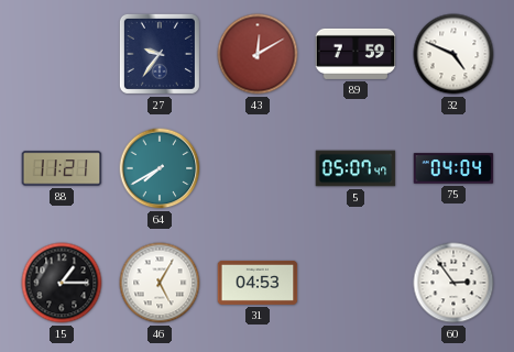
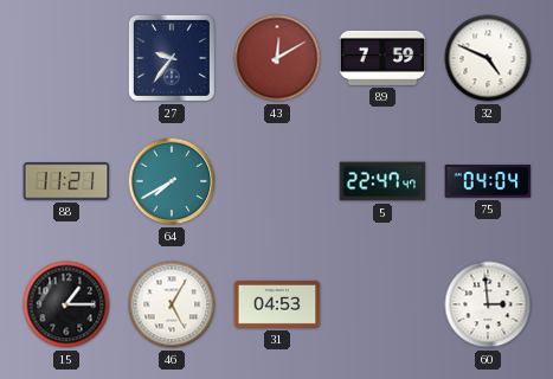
5: 05:07 -> 22:47 (382, 181)
60: 2:54 -> 2:59 (488, 304)
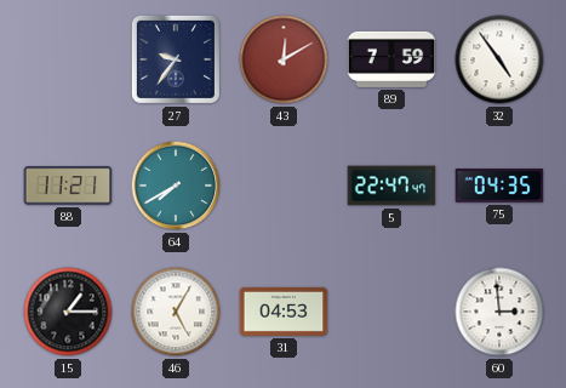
32: 4:49 -> 4:54 (499, 59)
75: 04:04 -> 04:35 (499, 186)
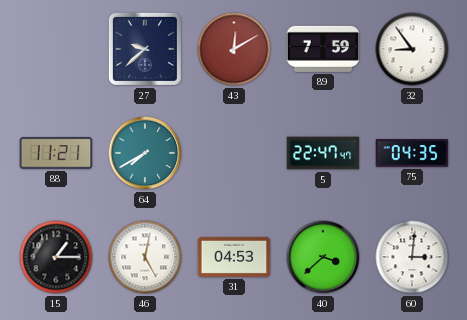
27: 9:36 -> 9:38 (145, 49)
32: 4:54 -> 8:54 (412, 49)
46: 5:05 -> 5:02 (145, 257)
40: none -> 3:38 (323, 257)
60: 2:59 -> 3:01 (412, 257)
